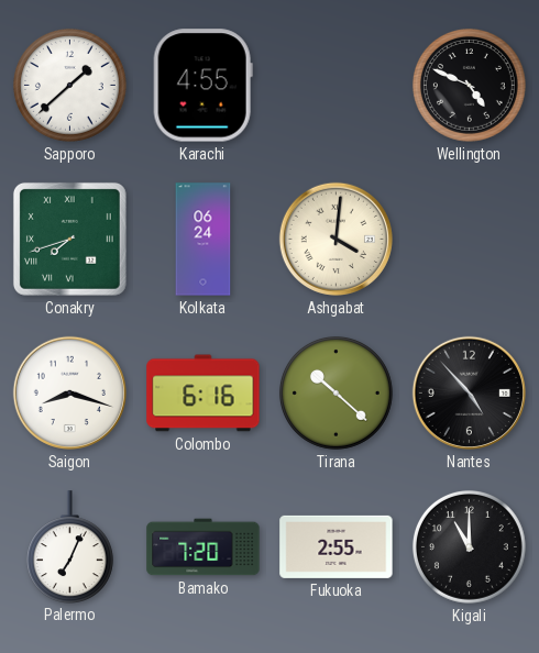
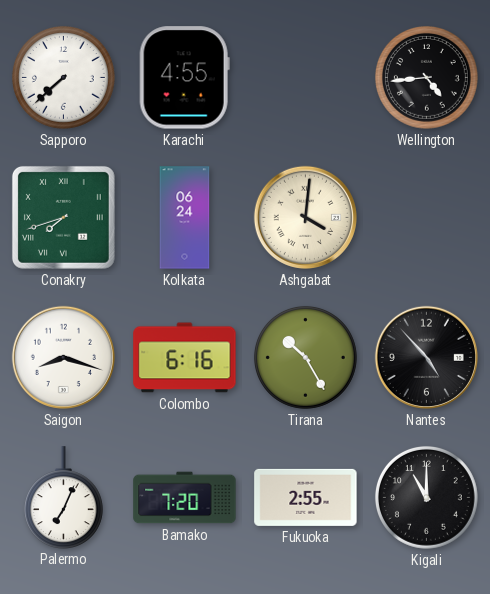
Sapporo: 1:38 -> 7:38 (63, 77)
Wellington: 4:49 -> 4:44 (426, 77)
Tirana: 10:22 -> 10:25 (305, 357)
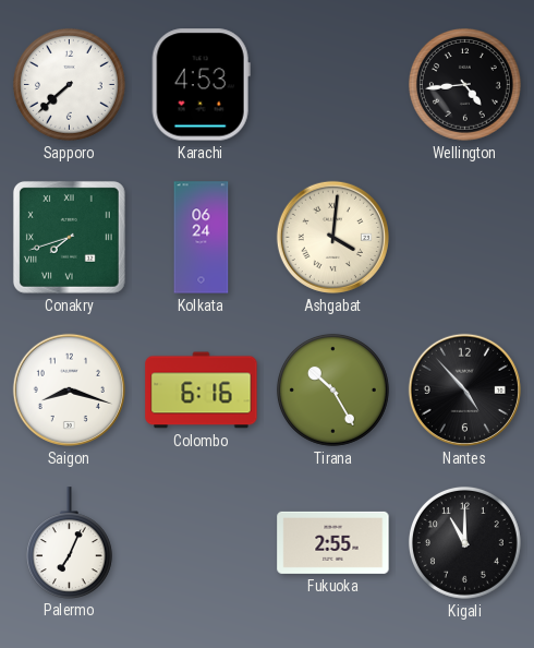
Karachi: 4:55 -> 4:53 (201, 85)
Bamako: 7:20 -> none (185, 498)
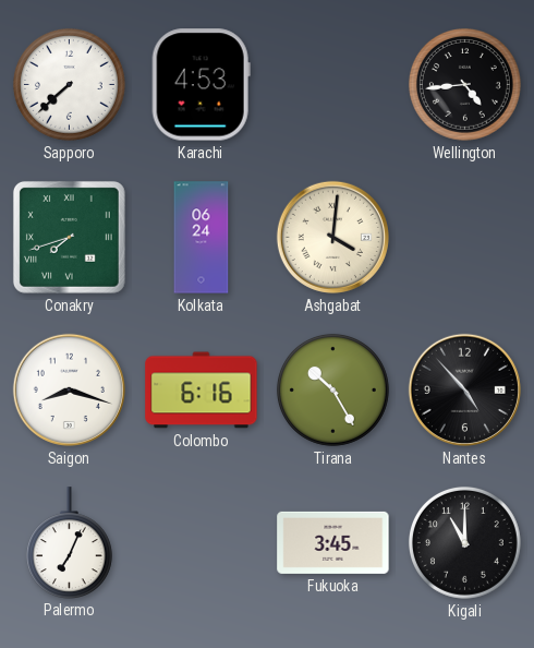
Fukuoka: 2:55 -> 3:45 (333, 542)
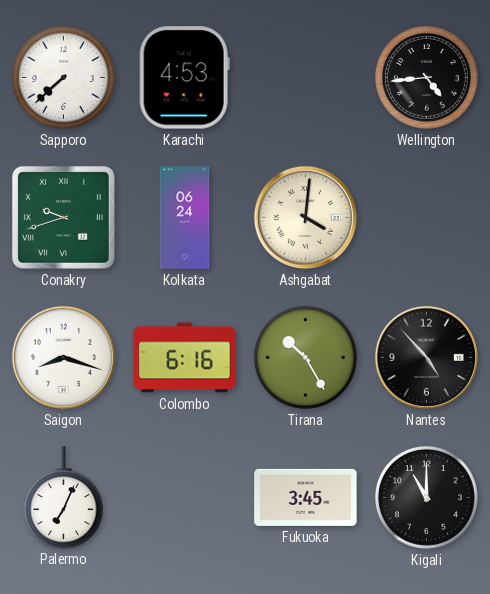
Conakry: 7:42 -> 9:42 (63, 217)
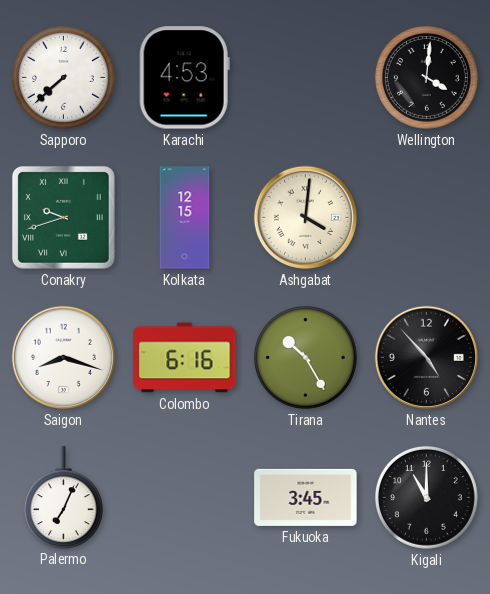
Wellington: 4:44 -> 4:01 (426, 77)
Kolkata: 06:24 -> 12:15 (185, 218)
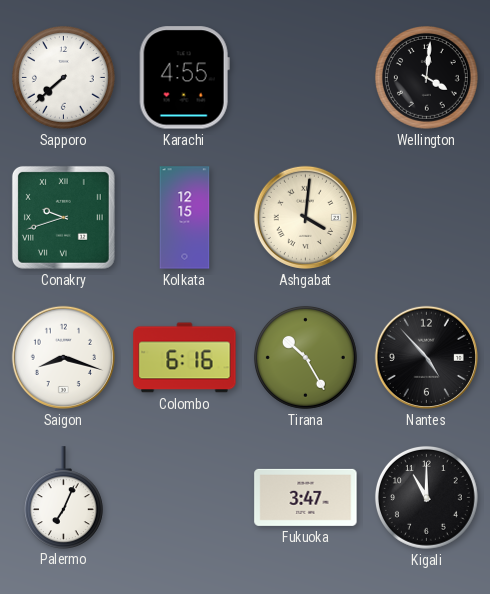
Karachi: 4:53 -> 4:55 (184, 78)
Fukuoka: 3:45 -> 3:47 (306, 497)
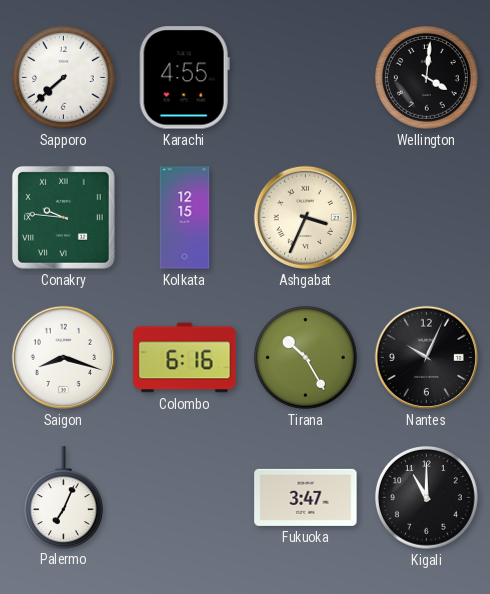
Conakry: 9:42 -> 9:46 (63, 217)
Ashgabat: 4:01 -> 3:34 (305, 217)
Nantes: 4:53 -> 10:04 (426, 357)
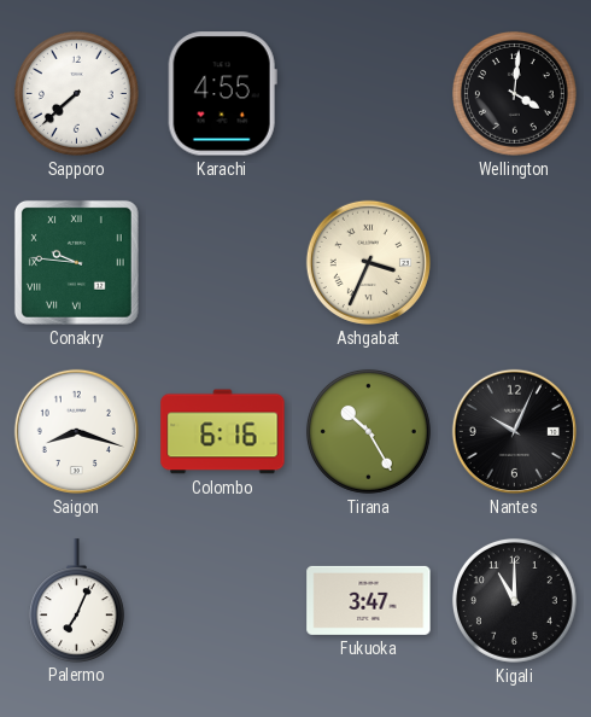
Kolkata: 12:15 -> none (185, 218)
